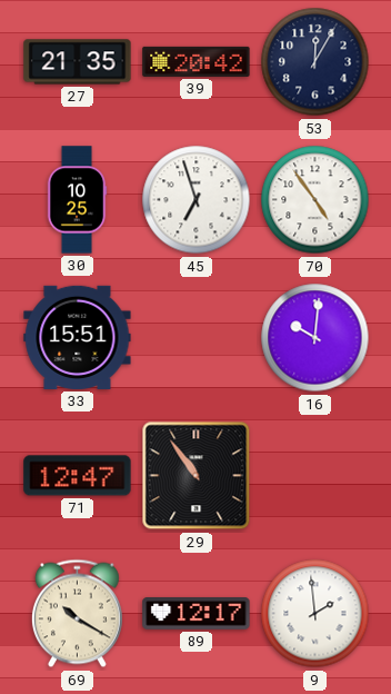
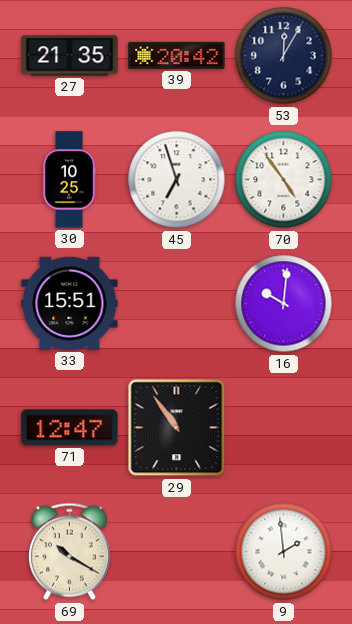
89: 12:17 -> none (197, 614)
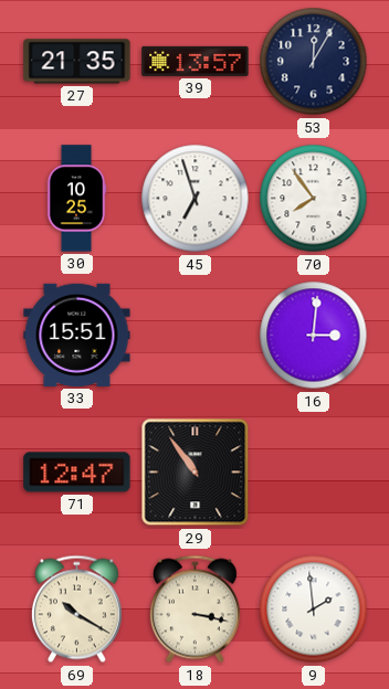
39: 20:42 -> 13:57 (196, 61)
70: 4:54 -> 7:54 (314, 199)
16: 10:01 -> 3:01 (314, 336)
18: none -> 3:17 (195, 609)
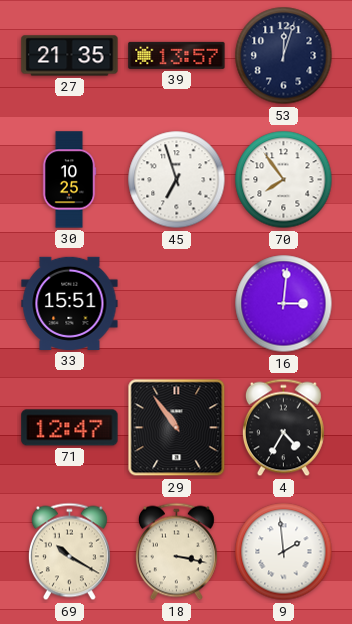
53: 12:05 -> 12:03 (284, 56)
4: none -> 4:35 (283, 428)
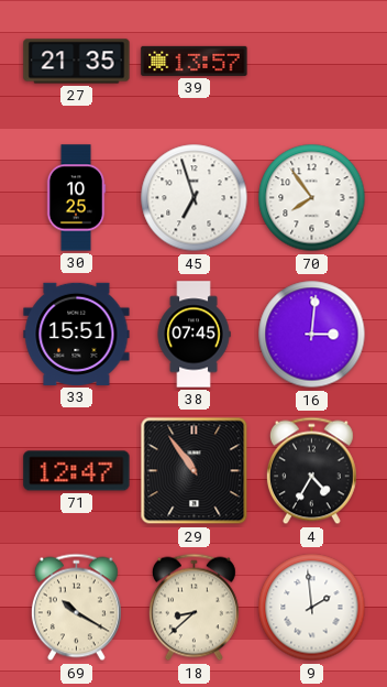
53: 12:03 -> none (284, 56)
38: none -> 07:45 (193, 335)
18: 3:17 -> 8:38 (193, 608)
